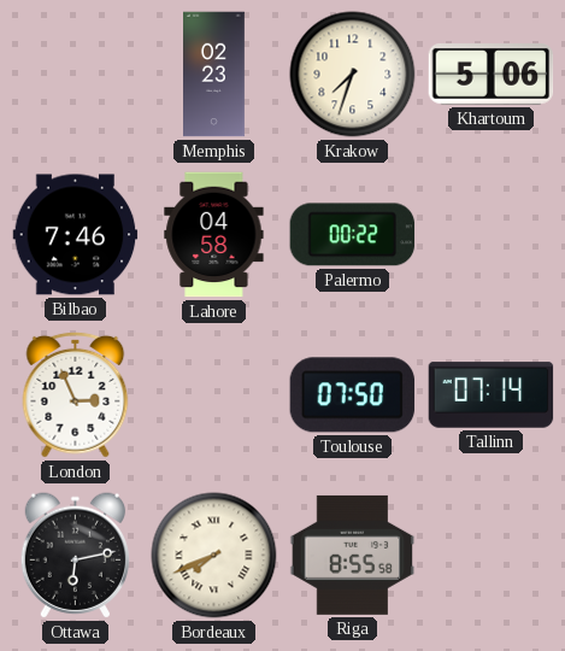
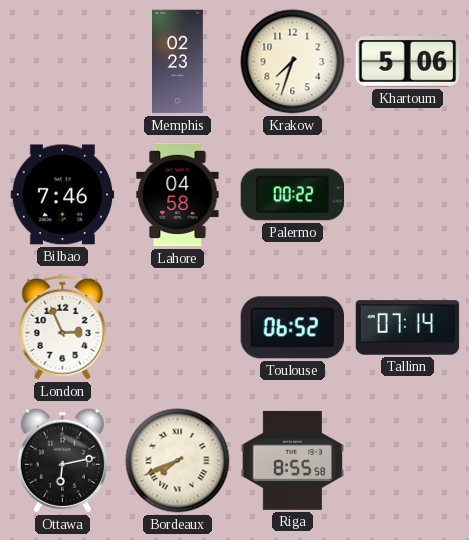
Toulouse: 07:50 -> 06:52 (293, 328)
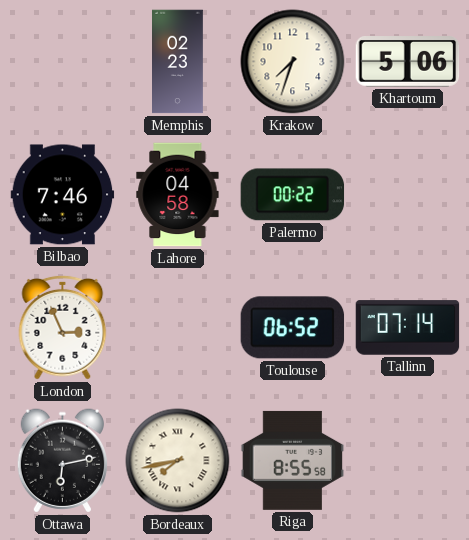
Bordeaux: 7:41 -> 7:43 (178, 461)
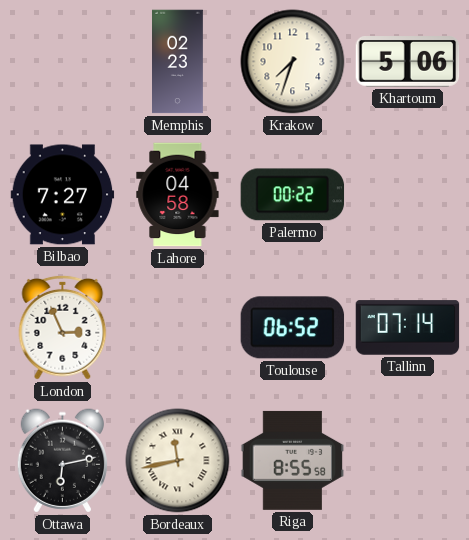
Bilbao: 7:46 -> 7:27 (63, 195)
Bordeaux: 7:43 -> 11:43 (178, 461)
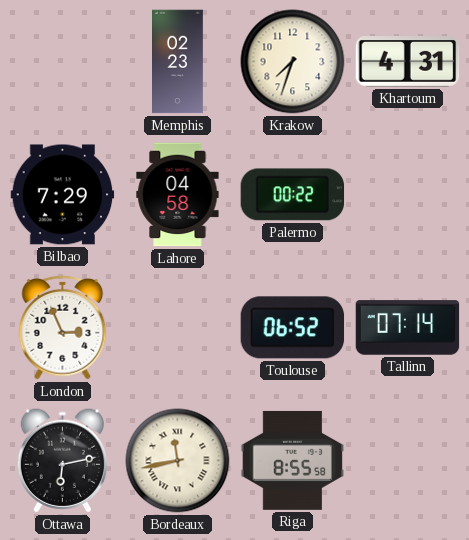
Khartoum: 5:06 -> 4:31 (408, 62)
Bilbao: 7:27 -> 7:29 (63, 195)
